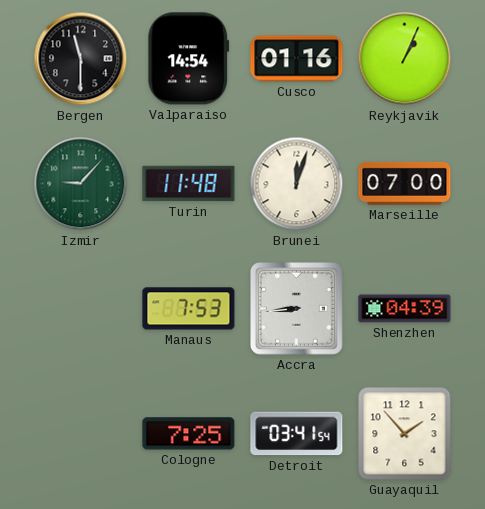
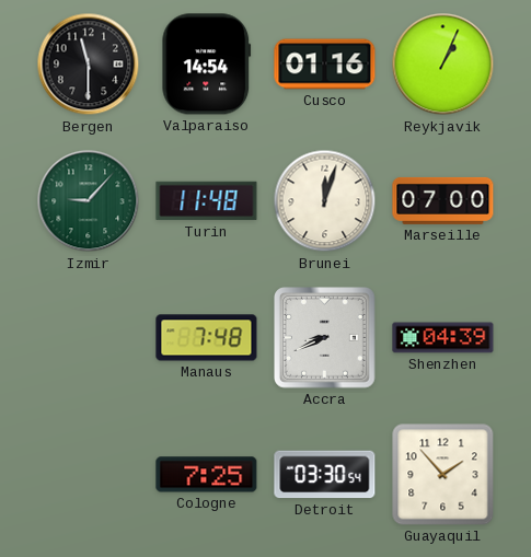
Manaus: 7:53 -> 7:48 (207, 338)
Accra: 8:44 -> 8:41 (325, 338)
Detroit: 03:41 -> 03:30 (325, 475)
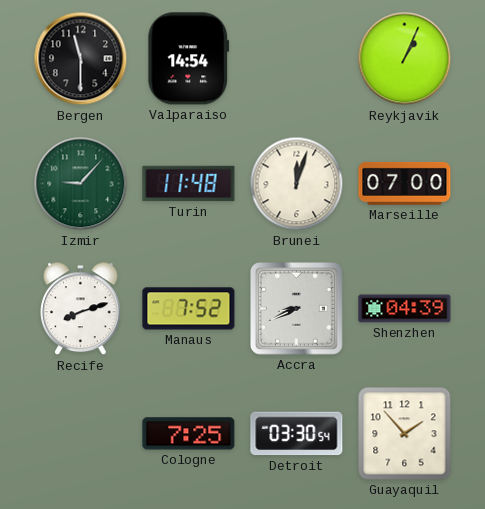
Cusco: 01:16 -> none (325, 65)
Recife: none -> 8:12 (81, 309)
Manaus: 7:48 -> 7:52 (189, 309)
